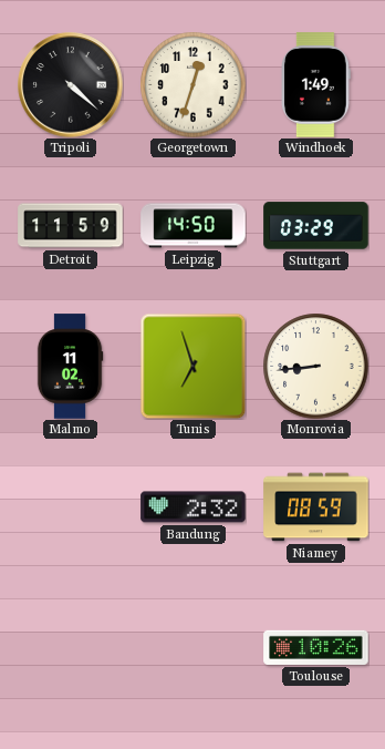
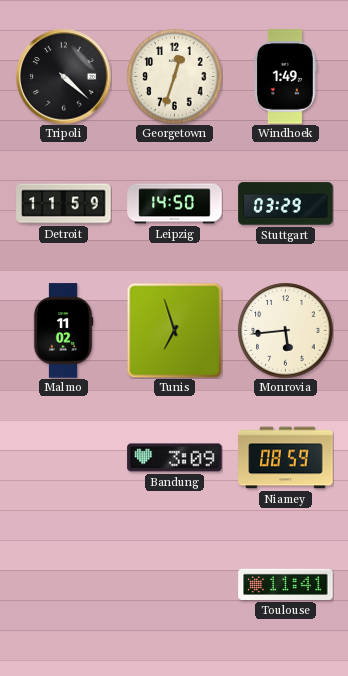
Monrovia: 8:44 -> 5:44 (285, 330)
Bandung: 2:32 -> 3:09 (175, 458)
Toulouse: 10:26 -> 11:41 (286, 584)
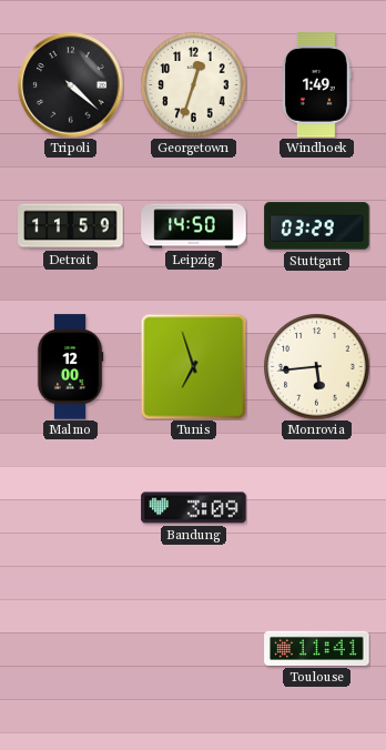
Malmo: 11:02 -> 12:00 (70, 367)
Niamey: 08:59 -> none (286, 458)
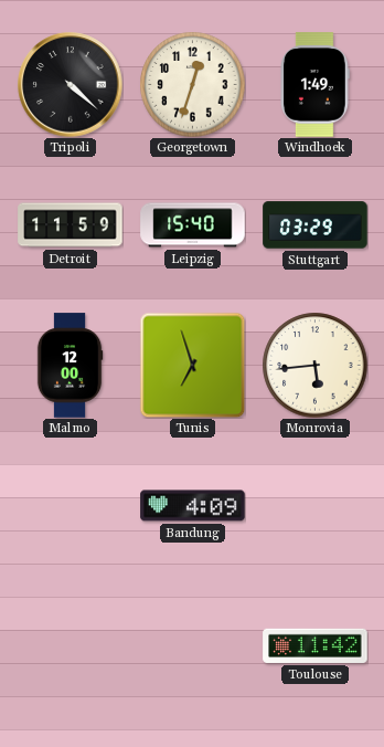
Leipzig: 14:50 -> 15:40 (193, 225)
Bandung: 3:09 -> 4:09 (193, 506)
Toulouse: 11:41 -> 11:42 (316, 645)
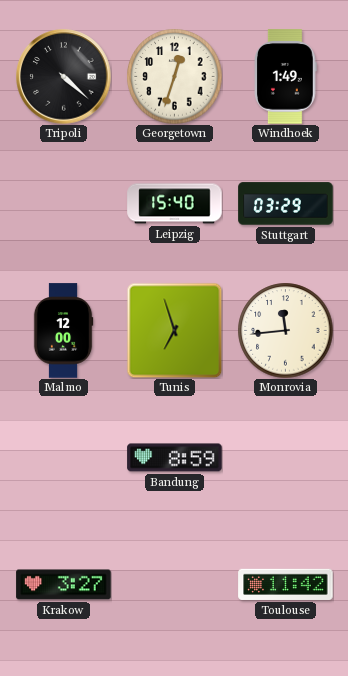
Detroit: 11:59 -> none (71, 225)
Monrovia: 5:44 -> 11:44 (285, 330)
Bandung: 4:09 -> 8:59 (175, 458)
Krakow: none -> 3:27 (64, 585)
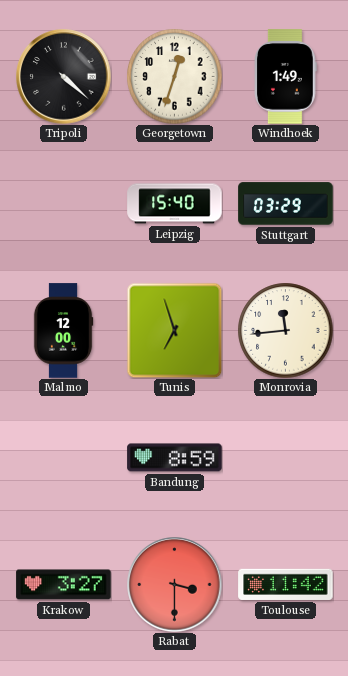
Rabat: none -> 3:30 (175, 585)
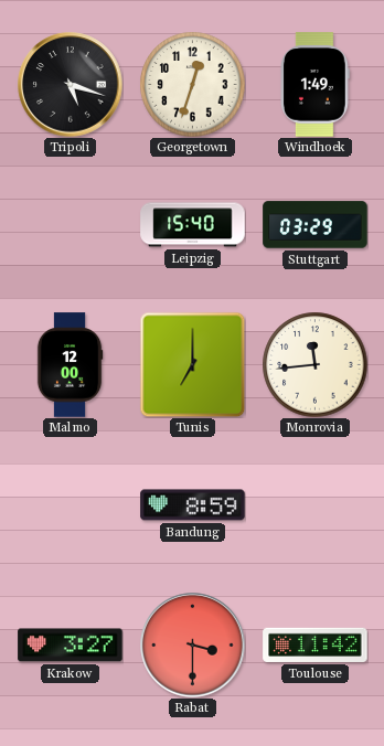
Tripoli: 4:22 -> 5:18 (71, 85)
Tunis: 6:57 -> 7:00 (192, 364)
